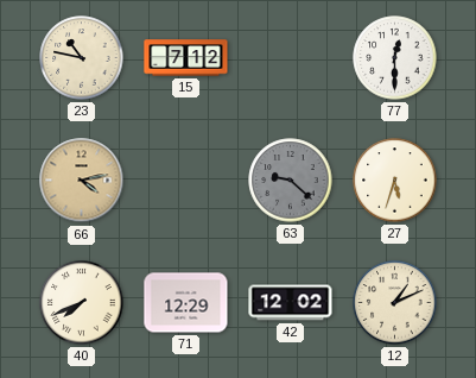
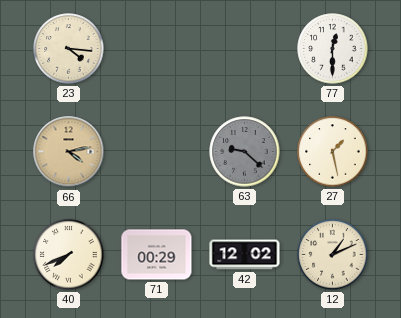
23: 10:47 -> 4:16 (69, 49)
15: 7:12 -> none (186, 58)
27: 5:33 -> 1:28 (333, 152)
71: 12:29 -> 00:29 (157, 255)
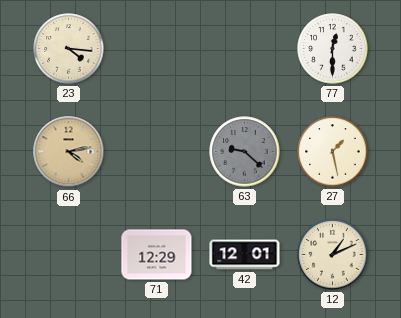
40: 7:41 -> none (69, 255)
71: 00:29 -> 12:29 (157, 255)
42: 12:02 -> 12:01 (245, 255)
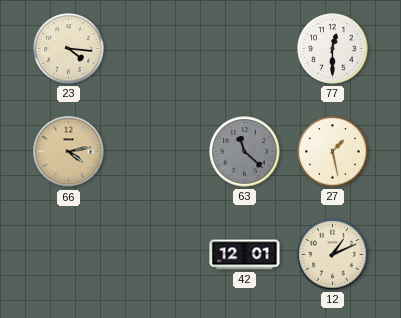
63: 9:22 -> 11:22 (245, 152)
71: 12:29 -> none (157, 255)
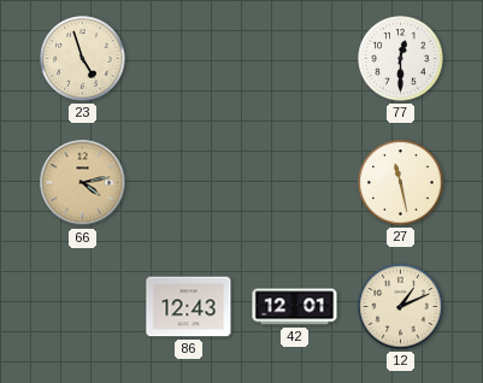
23: 4:16 -> 4:57 (83, 59)
63: 11:22 -> none (245, 152)
27: 1:28 -> 11:28 (401, 183)
86: none -> 12:43 (189, 307)
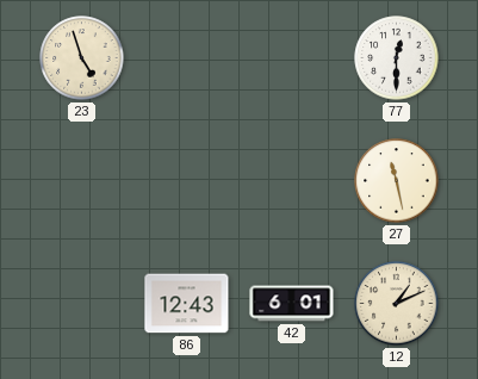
66: 4:13 -> none (83, 183)
42: 12:01 -> 6:01 (292, 304)
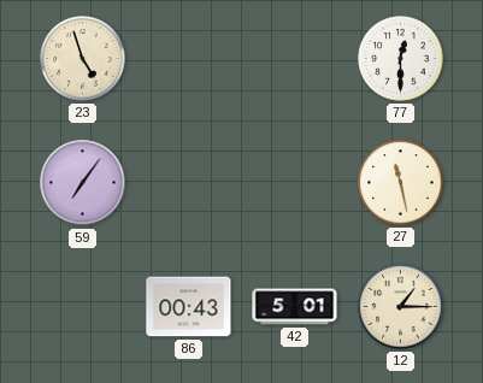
59: none -> 7:06 (83, 183)
86: 12:43 -> 00:43 (189, 307)
42: 6:01 -> 5:01 (295, 307)
12: 1:11 -> 1:15 (401, 307)
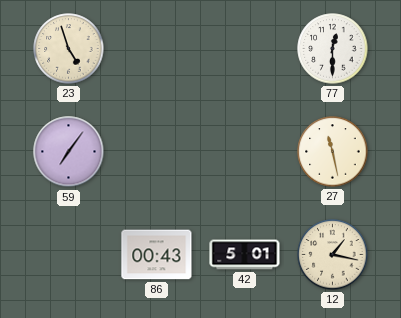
12: 1:15 -> 1:17 (333, 255)
